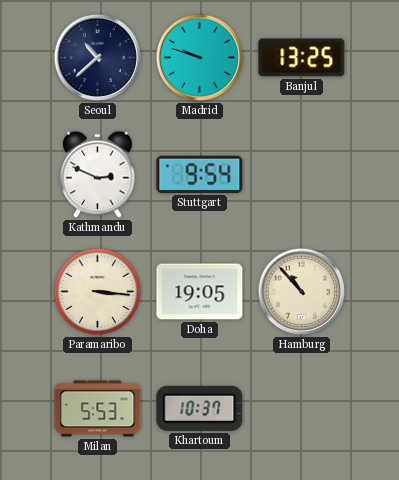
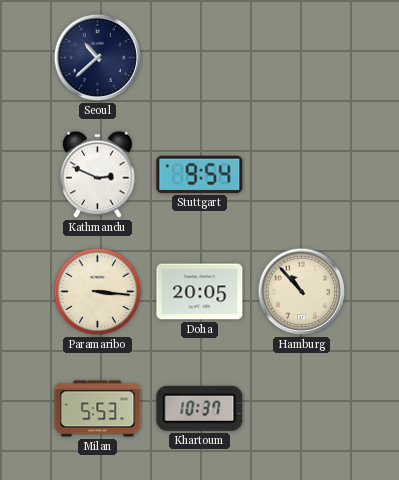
Madrid: 9:48 -> none (200, 58)
Banjul: 13:25 -> none (302, 58)
Doha: 19:05 -> 20:05 (200, 292)
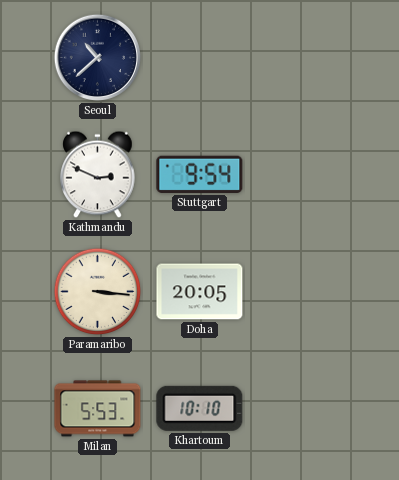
Hamburg: 10:53 -> none (302, 292)
Khartoum: 10:37 -> 10:10 (200, 408)
